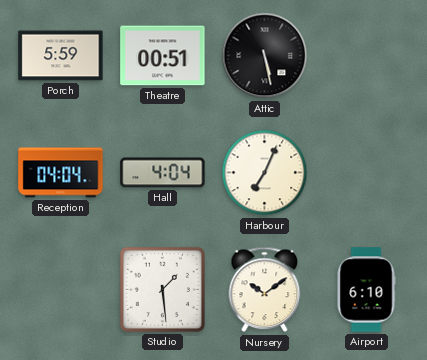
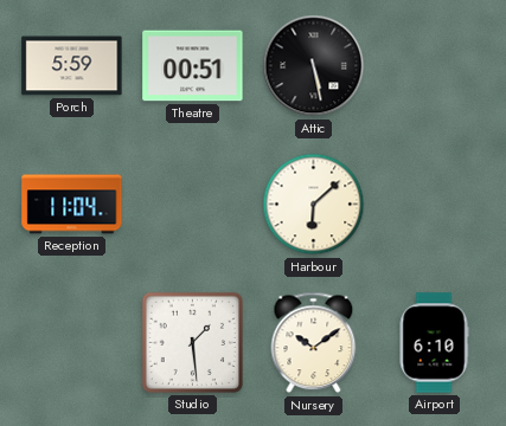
Reception: 04:04 -> 11:04 (72, 205)
Hall: 4:04 -> none (163, 173)
Harbour: 7:04 -> 6:08 (314, 205)
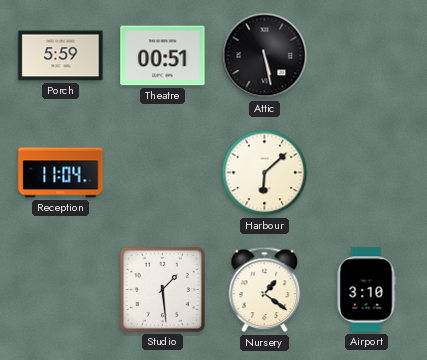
Nursery: 10:09 -> 1:21 (265, 290)
Airport: 6:10 -> 3:10 (366, 290)
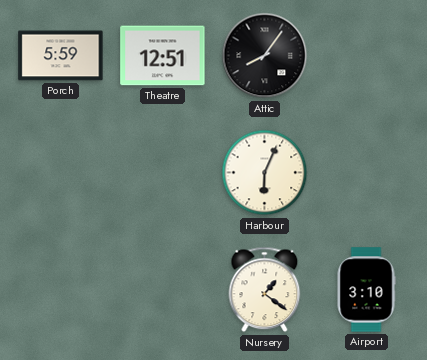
Theatre: 00:51 -> 12:51 (163, 56)
Attic: 5:28 -> 8:06 (265, 56)
Reception: 11:04 -> none (61, 173)
Harbour: 6:08 -> 6:04 (265, 173)
Studio: 1:29 -> none (162, 289)
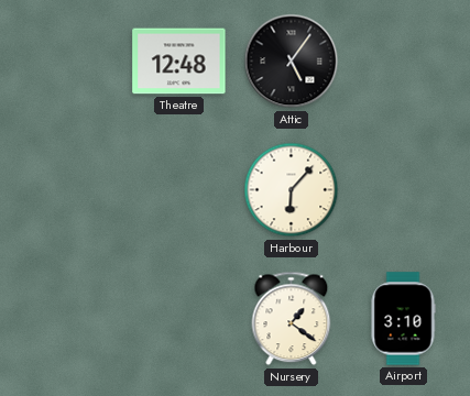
Porch: 5:59 -> none (61, 56)
Theatre: 12:51 -> 12:48 (179, 62)
Attic: 8:06 -> 5:06 (292, 62)
Harbour: 6:04 -> 6:07 (292, 190)
